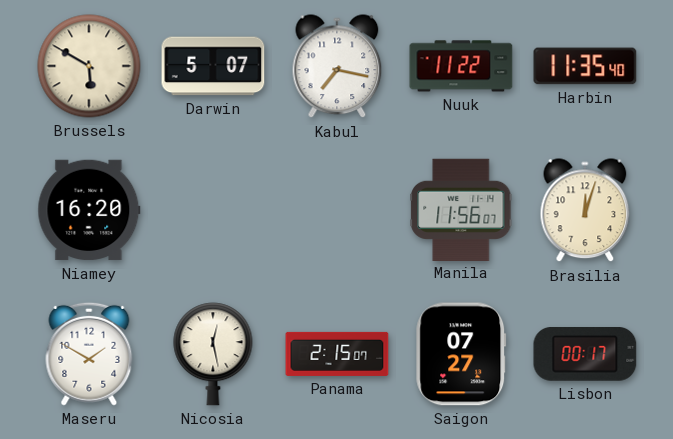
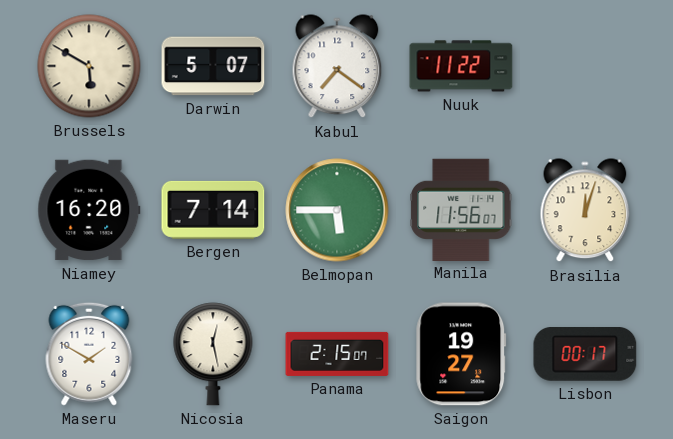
Kabul: 7:17 -> 7:21 (337, 67)
Harbin: 11:35 -> none (585, 66)
Bergen: none -> 7:14 (213, 210)
Belmopan: none -> 5:45 (337, 210)
Saigon: 07:27 -> 19:27 (461, 354)
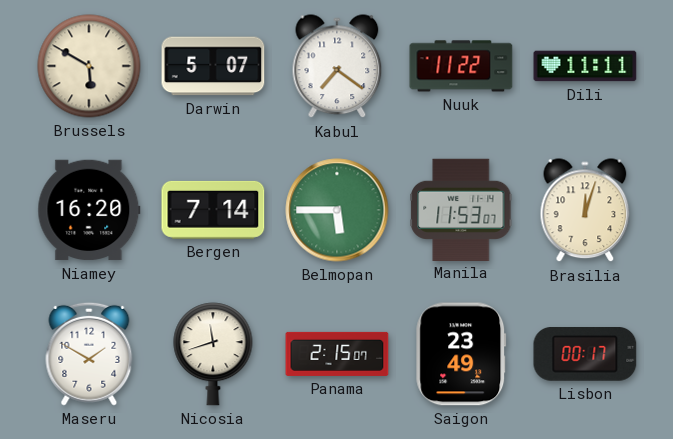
Dili: none -> 11:11 (585, 66)
Manila: 11:56 -> 11:53 (461, 209)
Nicosia: 12:28 -> 11:42 (213, 354)
Saigon: 19:27 -> 23:49 (461, 354)
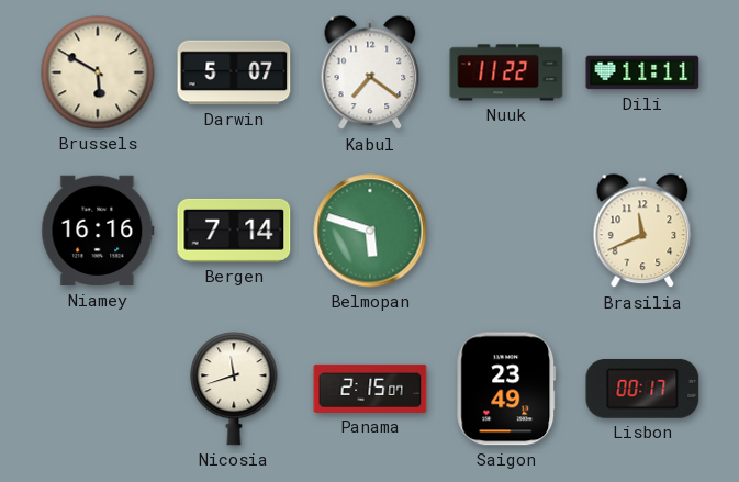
Niamey: 16:20 -> 16:16 (98, 231)
Belmopan: 5:45 -> 5:48 (370, 231)
Manila: 11:53 -> none (461, 209)
Brasilia: 12:03 -> 11:41 (642, 232)
Maseru: 1:50 -> none (89, 354)
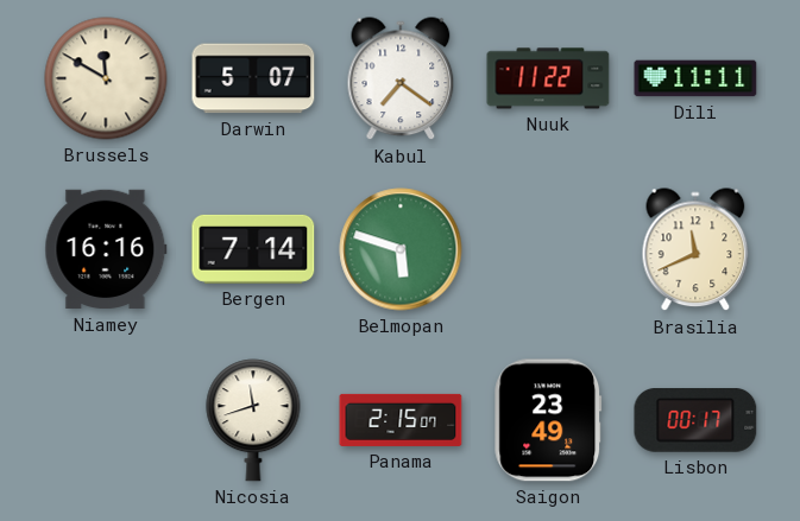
Brussels: 5:50 -> 11:50 (106, 78)
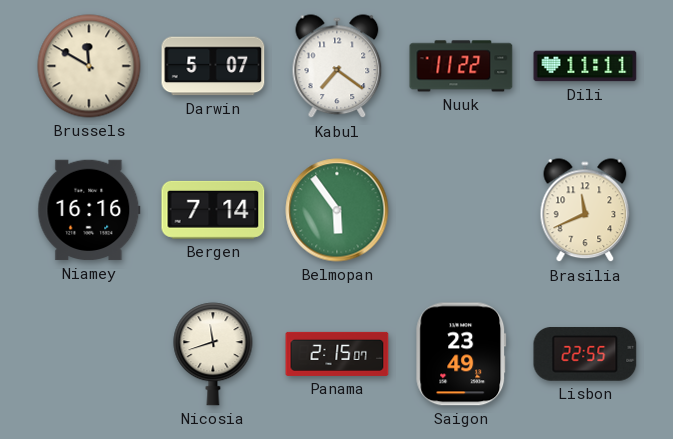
Belmopan: 5:48 -> 5:54 (337, 210)
Lisbon: 00:17 -> 22:55 (585, 355)
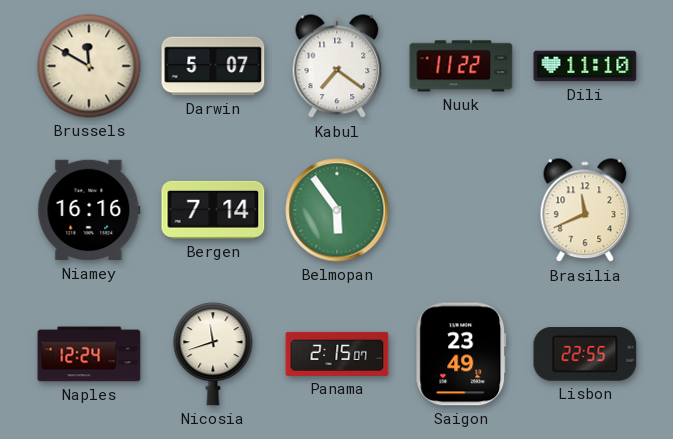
Dili: 11:11 -> 11:10 (585, 66)
Naples: none -> 12:24 (89, 354)
